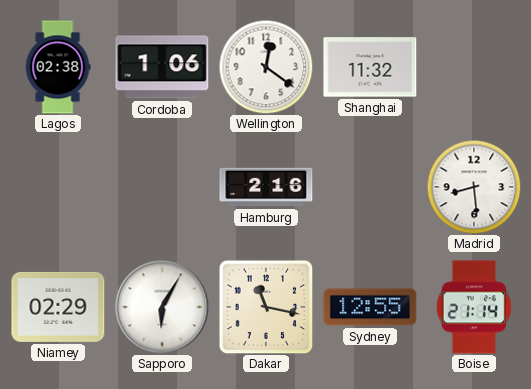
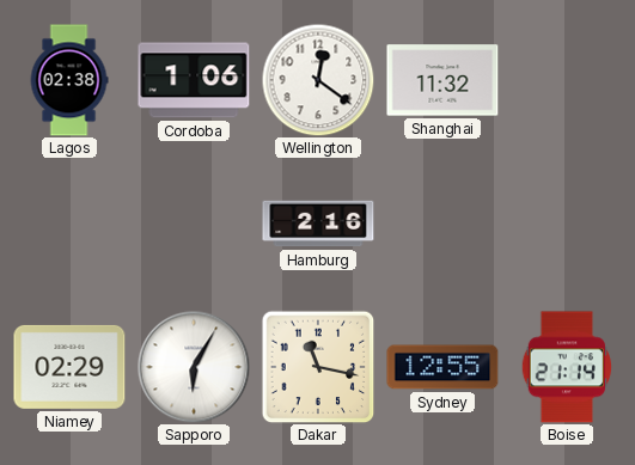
Madrid: 8:29 -> none (474, 187)
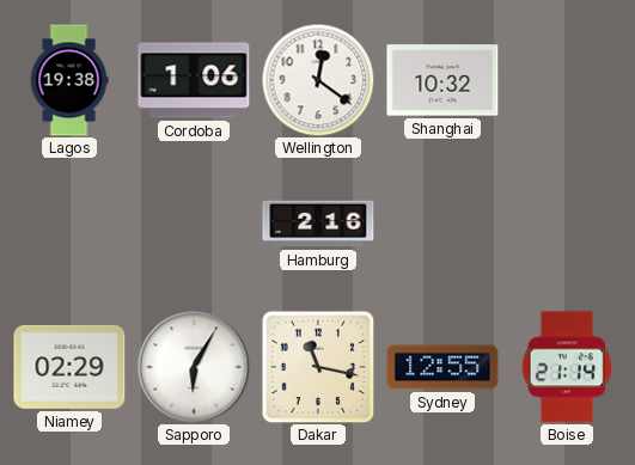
Lagos: 02:38 -> 19:38 (69, 80)
Shanghai: 11:32 -> 10:32 (442, 80)
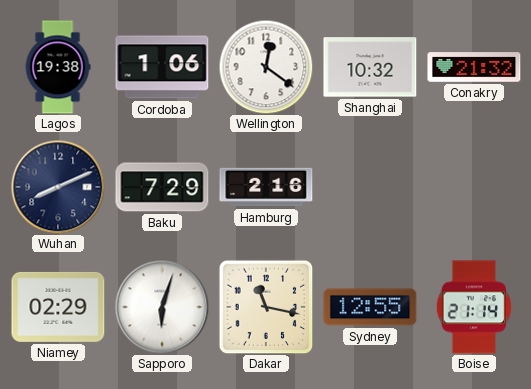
Conakry: none -> 21:32 (474, 67)
Wuhan: none -> 8:11 (58, 187)
Baku: none -> 7:29 (162, 187)
Sapporo: 6:05 -> 6:03 (162, 307)
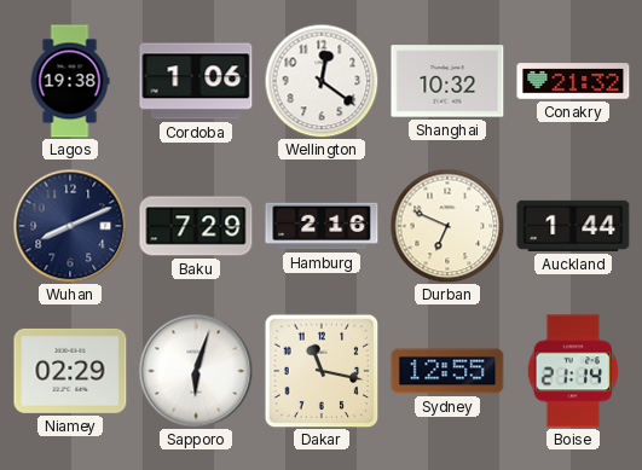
Durban: none -> 6:49 (447, 226)
Auckland: none -> 1:44 (573, 226)
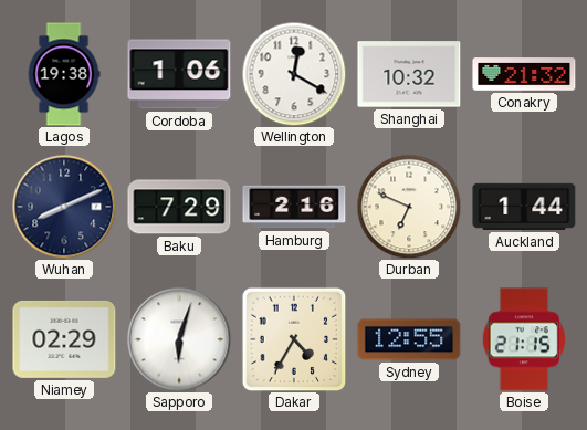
Wellington: 12:21 -> 12:20 (294, 74)
Dakar: 11:17 -> 4:35 (294, 339)
Boise: 21:14 -> 21:15 (524, 339)
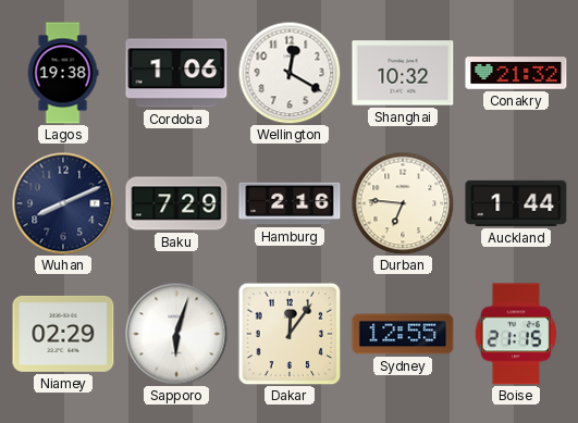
Durban: 6:49 -> 6:46 (403, 203)
Dakar: 4:35 -> 12:06 (290, 334)
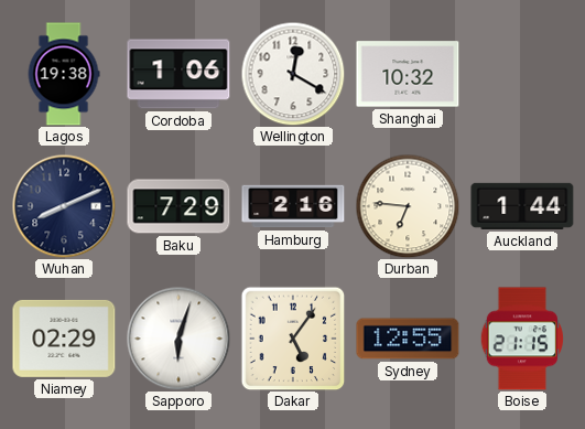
Conakry: 21:32 -> none (516, 73)
Dakar: 12:06 -> 5:06 (293, 339)
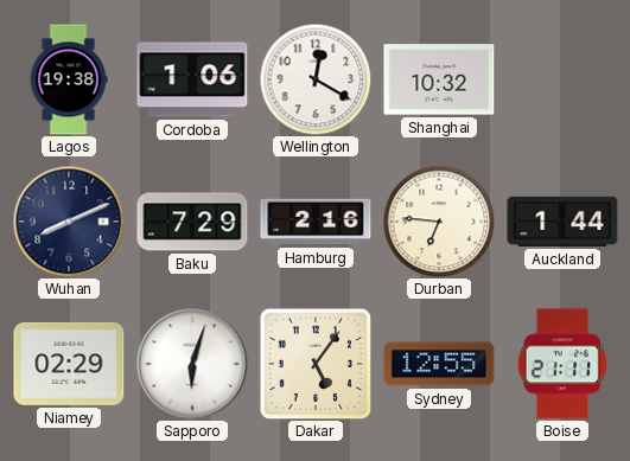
Boise: 21:15 -> 21:11 (562, 364)
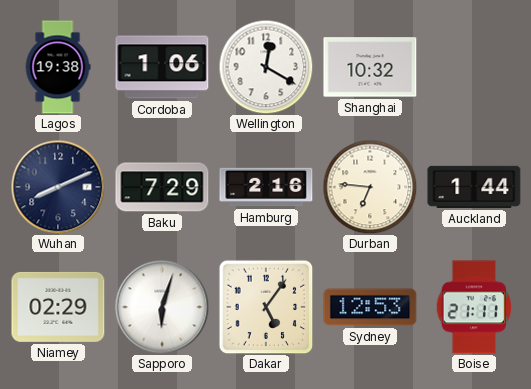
Sydney: 12:55 -> 12:53 (370, 307)
